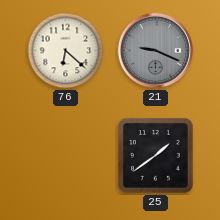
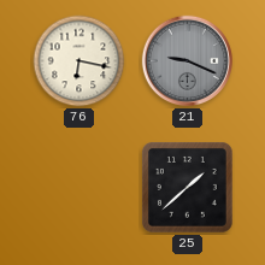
76: 6:22 -> 6:17 (79, 61)
25: 1:39 -> 1:38 (188, 188)
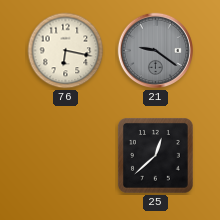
21: 9:19 -> 9:21 (156, 51)
25: 1:38 -> 12:38 (156, 156)
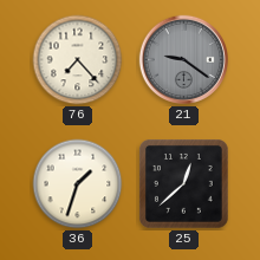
76: 6:17 -> 7:23 (78, 60)
36: none -> 1:33 (78, 184)
